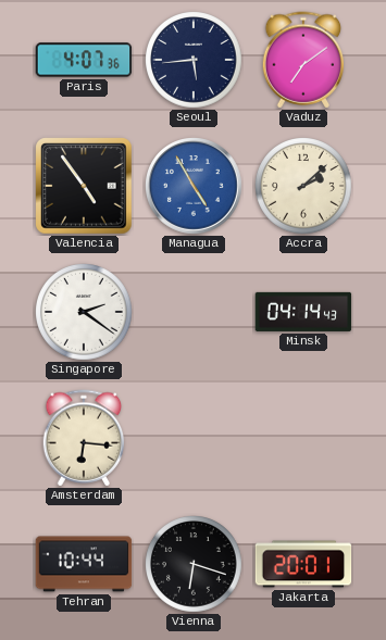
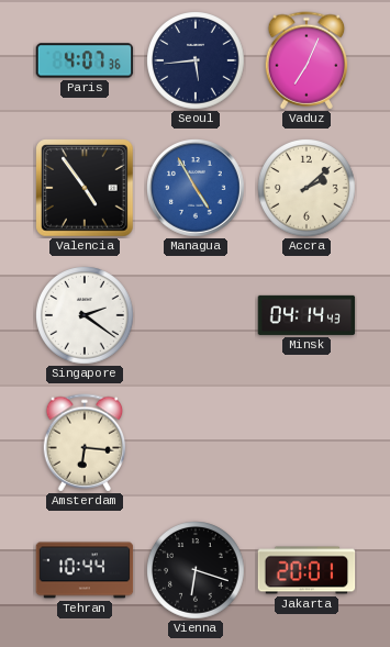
Vaduz: 7:09 -> 7:04 (307, 60)
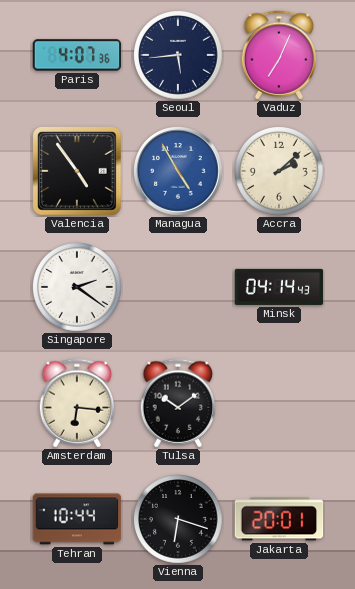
Tulsa: none -> 10:09 (178, 403)
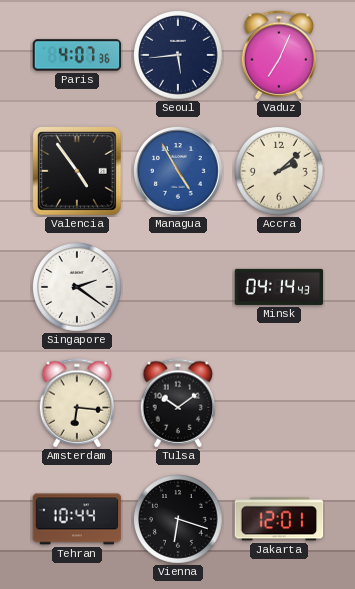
Jakarta: 20:01 -> 12:01 (279, 519)
